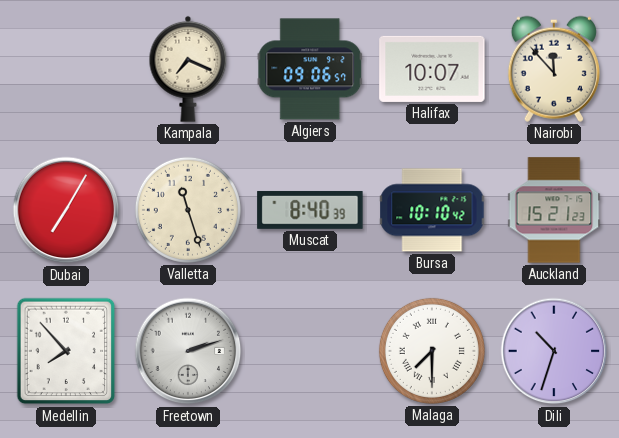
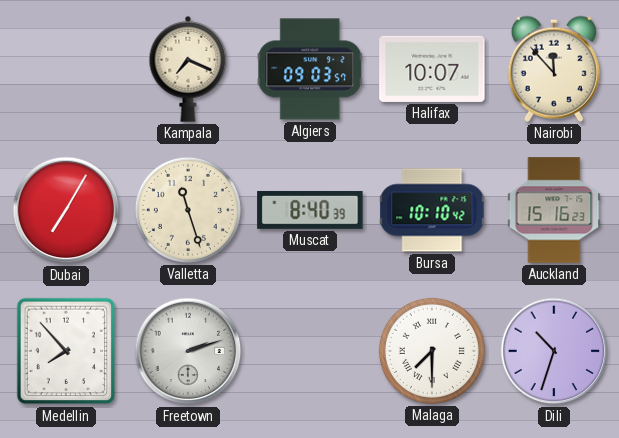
Algiers: 09:06 -> 09:03 (310, 69)
Auckland: 15:21 -> 15:16 (554, 210)
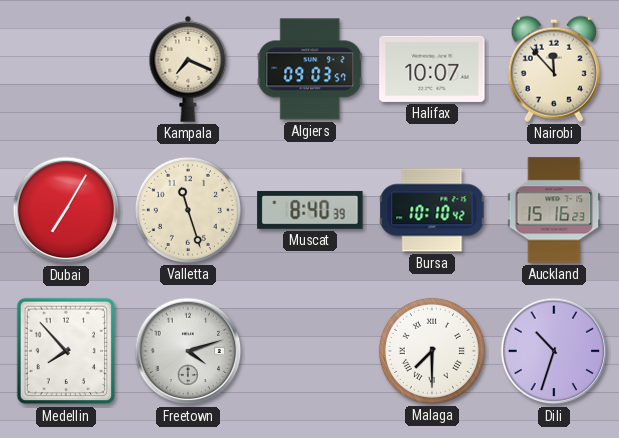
Freetown: 2:12 -> 4:12 (188, 351)
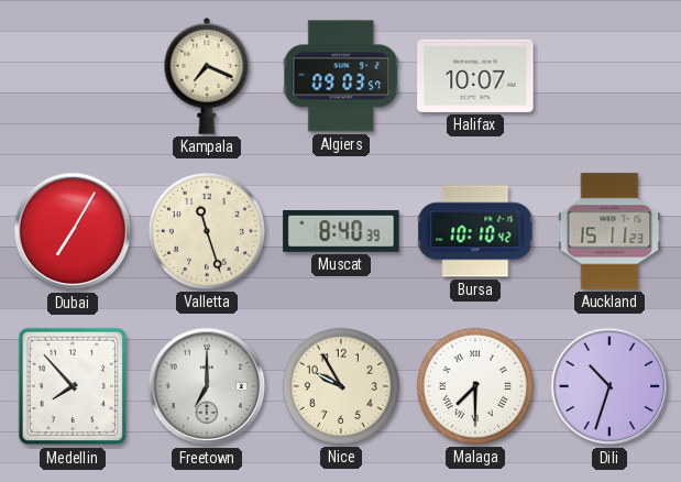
Nairobi: 11:53 -> none (554, 69)
Auckland: 15:16 -> 15:11 (609, 231)
Freetown: 4:12 -> 7:00 (207, 386)
Nice: none -> 9:55 (341, 386)
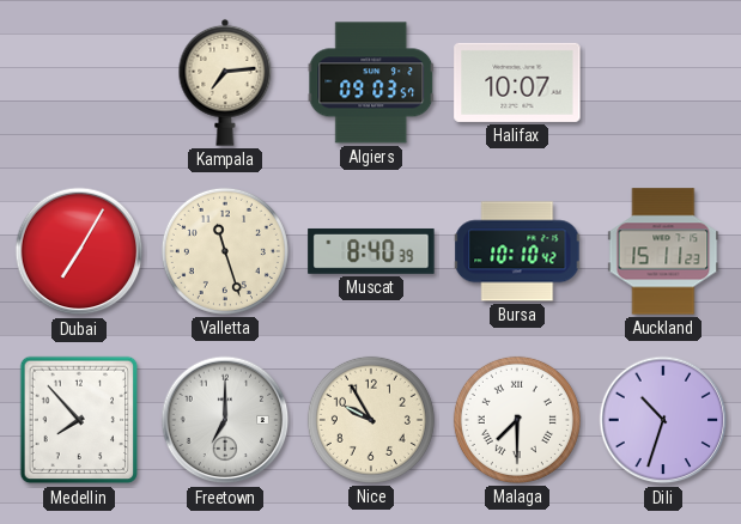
Kampala: 7:19 -> 7:14 (225, 83)
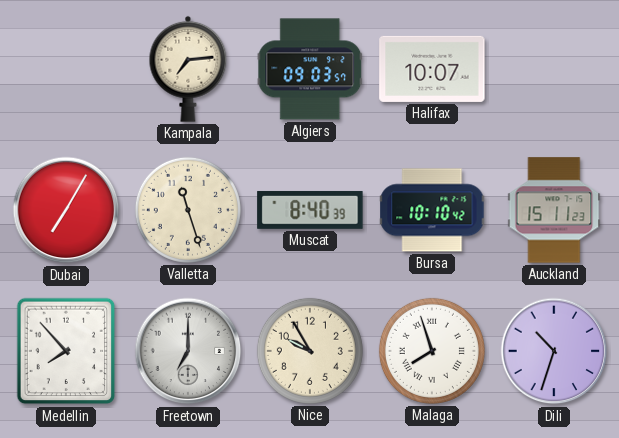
Malaga: 7:30 -> 7:57 (432, 351)
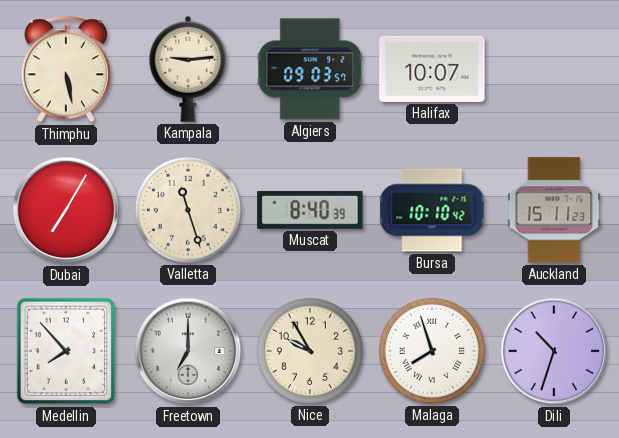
Thimphu: none -> 5:28 (65, 70)
Kampala: 7:14 -> 9:14 (188, 69)
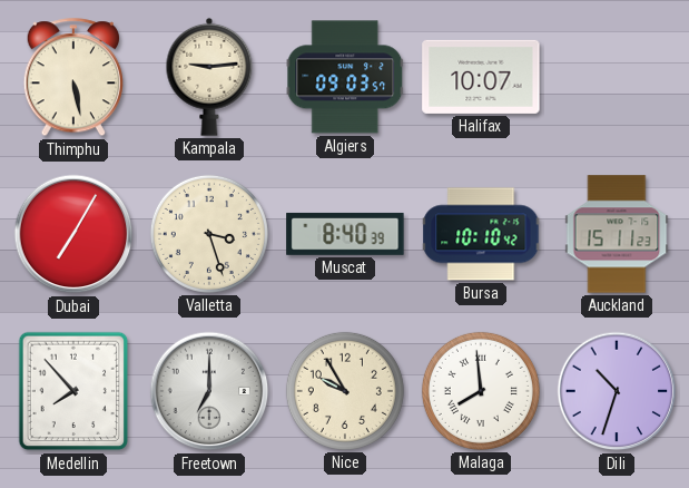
Valletta: 11:27 -> 3:27 (209, 234)
Malaga: 7:57 -> 7:59 (481, 391)
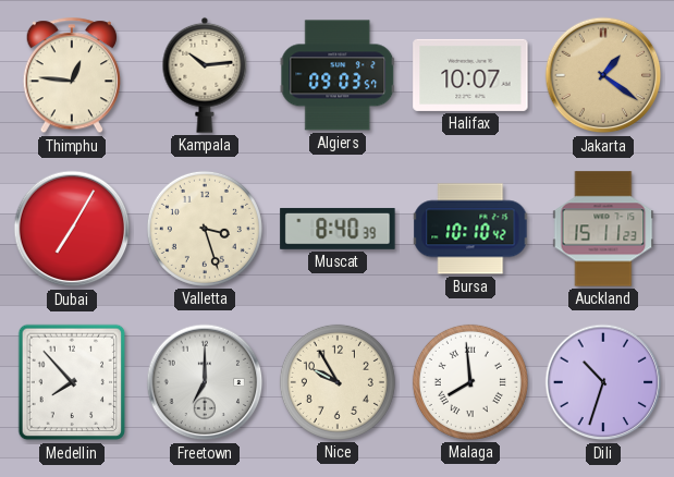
Thimphu: 5:28 -> 12:46 (71, 76)
Kampala: 9:14 -> 10:14 (205, 75)
Jakarta: none -> 1:21 (603, 75)
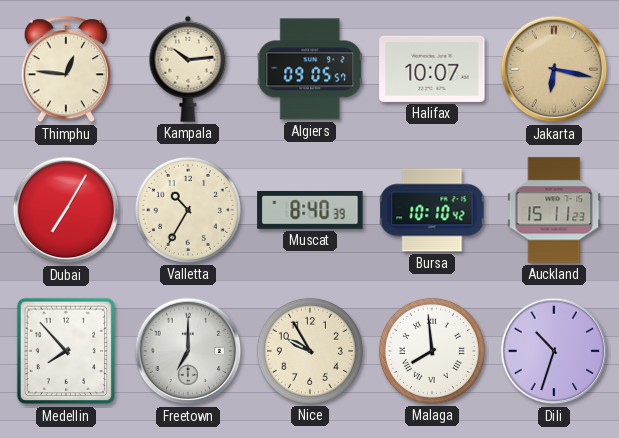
Algiers: 09:03 -> 09:05 (310, 69)
Jakarta: 1:21 -> 6:17 (554, 69)
Valletta: 3:27 -> 10:35 (188, 210)
